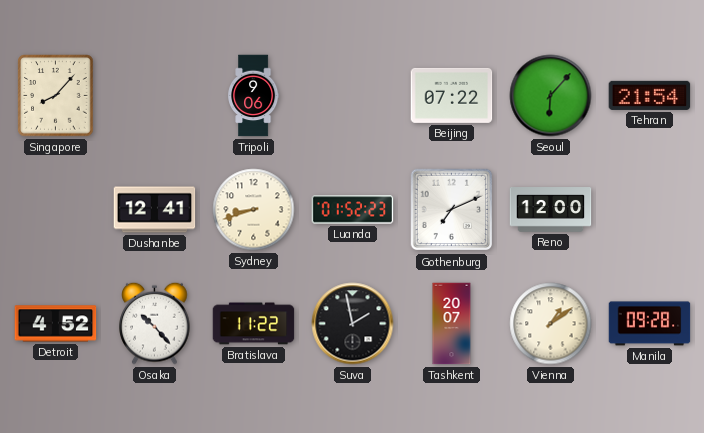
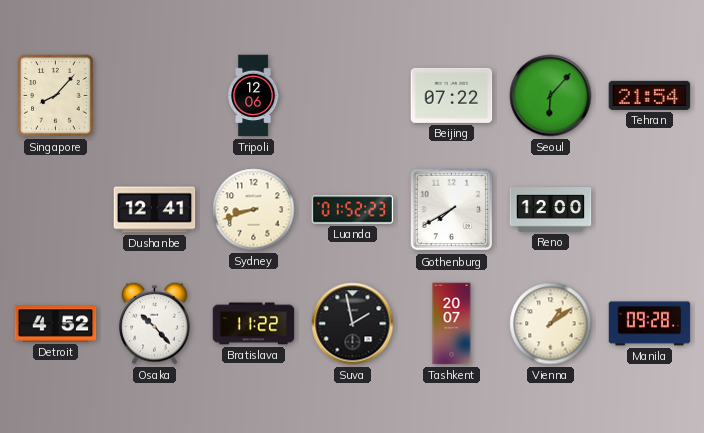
Tripoli: 9:06 -> 12:06 (254, 96)
Gothenburg: 7:11 -> 7:40 (452, 210)
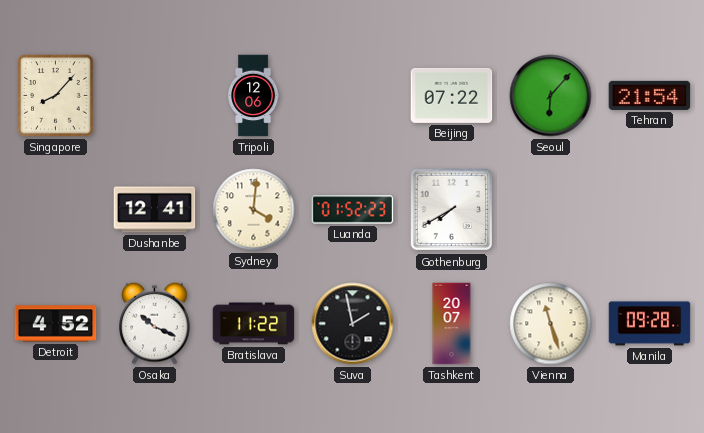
Sydney: 8:42 -> 4:01 (254, 210)
Reno: 12:00 -> none (551, 210)
Osaka: 10:23 -> 10:19 (155, 323)
Vienna: 1:09 -> 11:27 (551, 324)
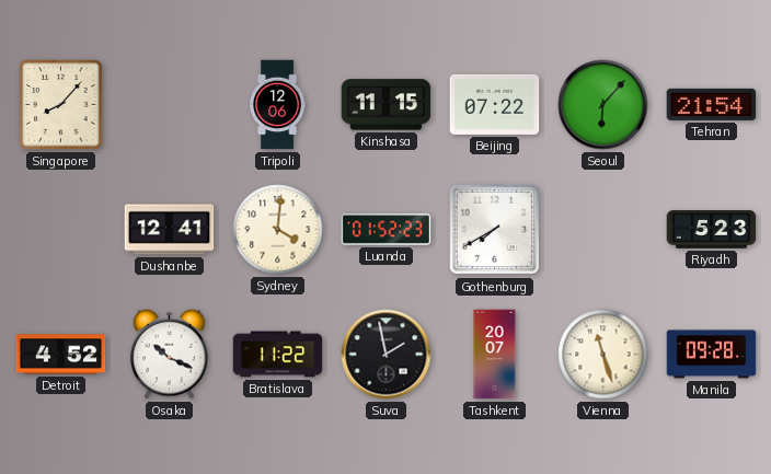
Kinshasa: none -> 11:15 (387, 105)
Riyadh: none -> 5:23 (712, 230)
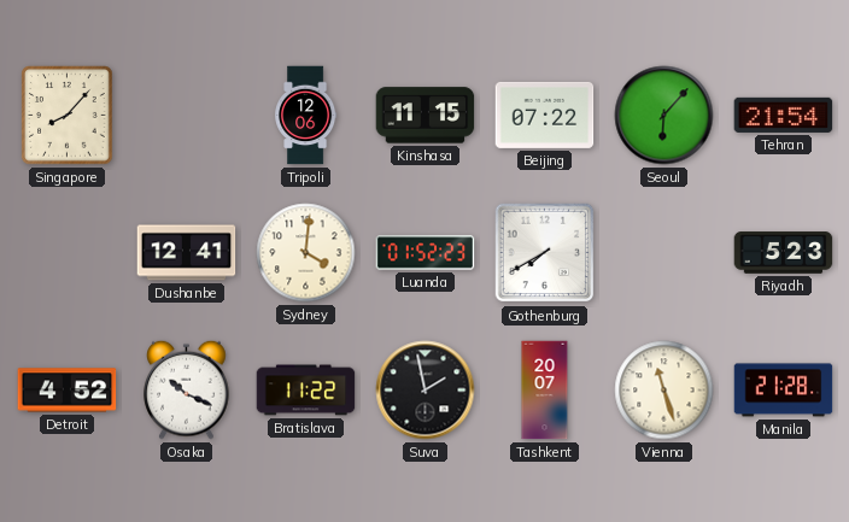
Manila: 09:28 -> 21:28 (784, 391)
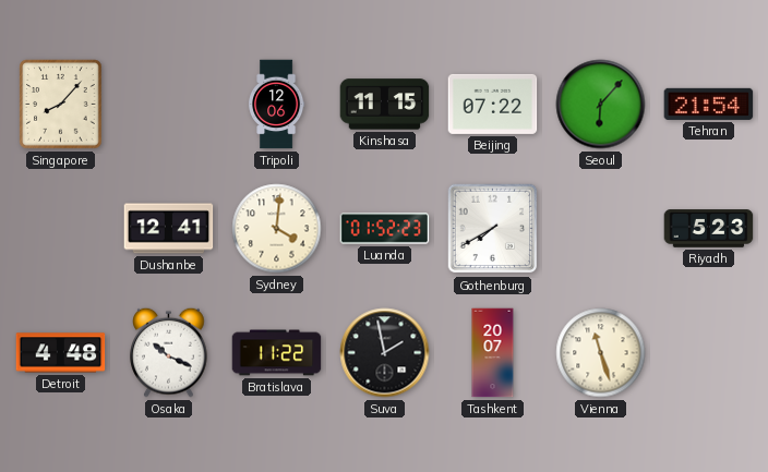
Detroit: 4:52 -> 4:48 (61, 353)
Manila: 21:28 -> none (784, 391)
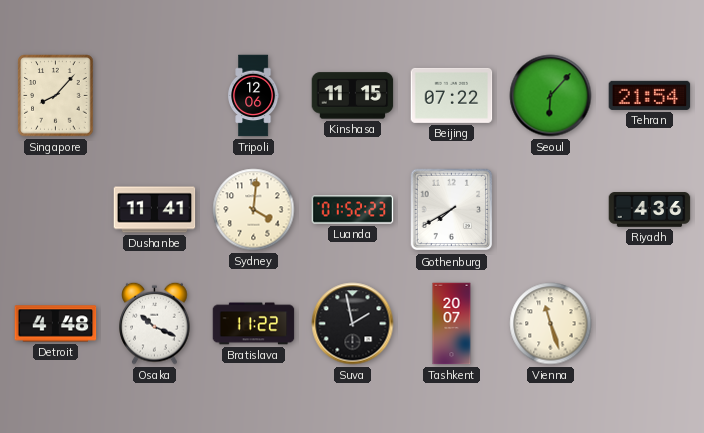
Dushanbe: 12:41 -> 11:41 (155, 210)
Riyadh: 5:23 -> 4:36 (650, 210)
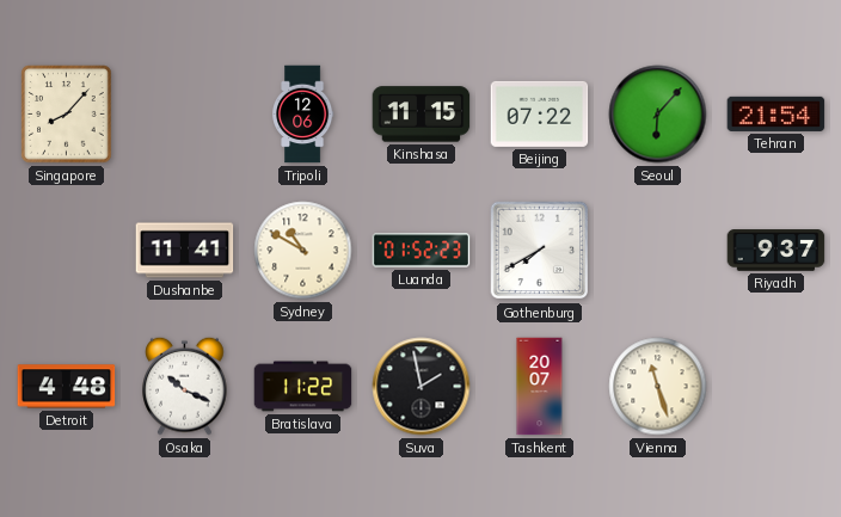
Sydney: 4:01 -> 10:50 (303, 251)
Riyadh: 4:36 -> 9:37 (776, 251)
